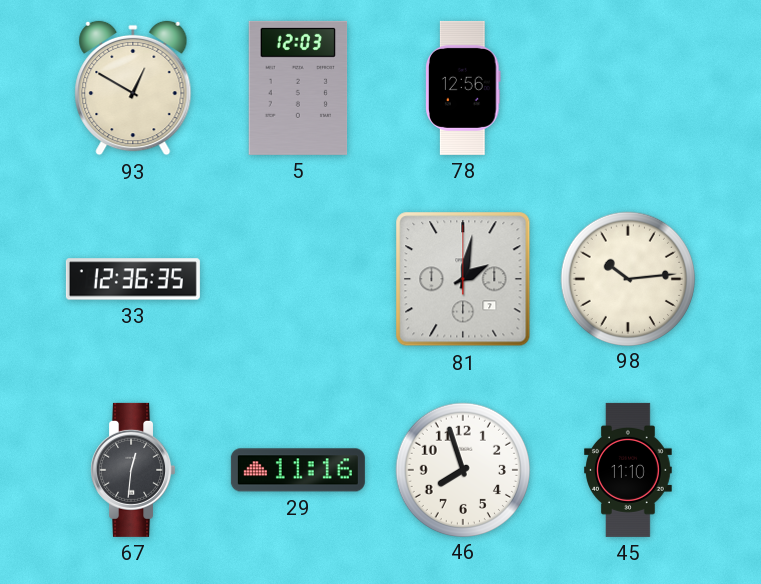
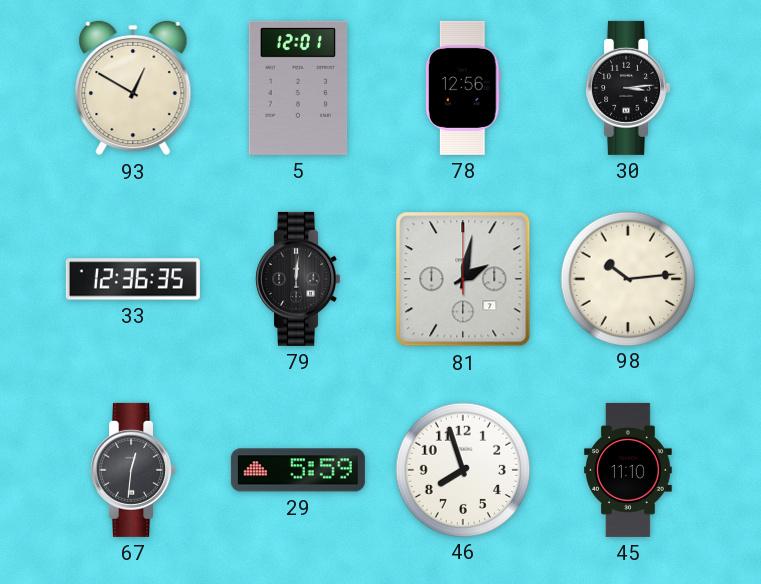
5: 12:03 -> 12:01 (298, 88)
30: none -> 3:14 (628, 88)
79: none -> 12:01 (298, 279)
29: 11:16 -> 5:59 (298, 470)
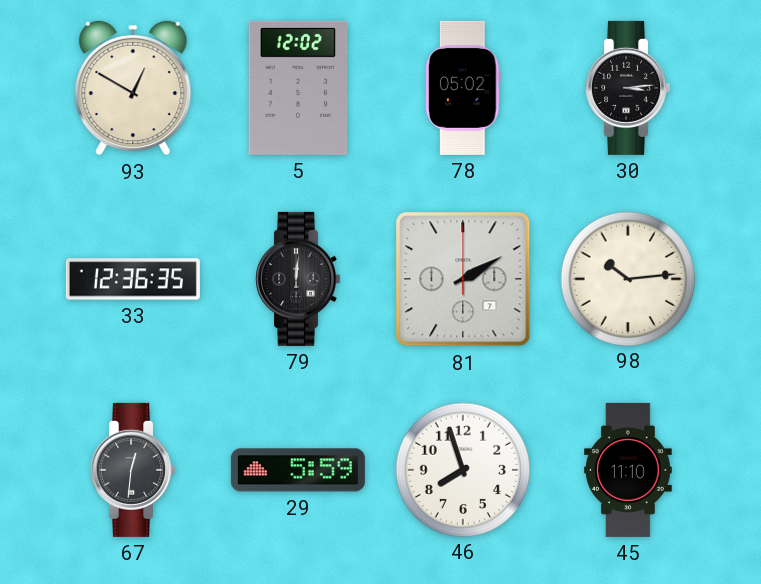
5: 12:01 -> 12:02 (298, 88)
78: 12:56 -> 05:02 (464, 88)
81: 2:02 -> 2:10 (463, 279)
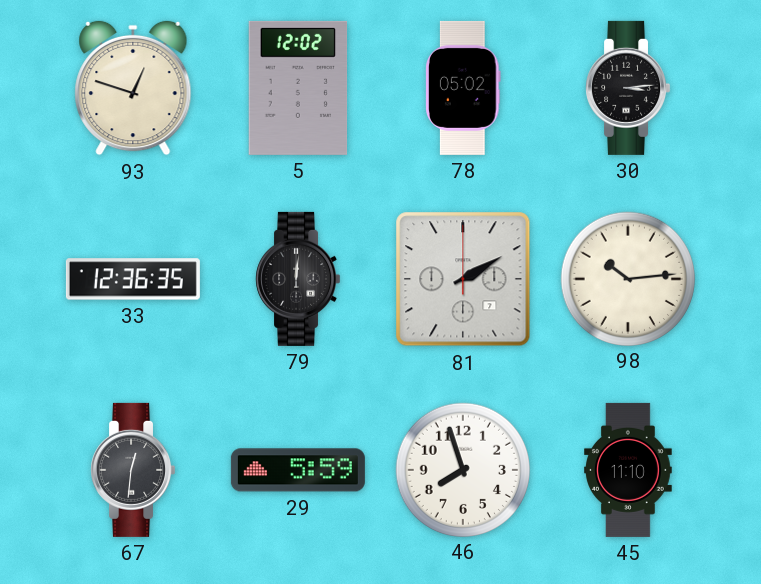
93: 12:50 -> 12:48 (133, 88)
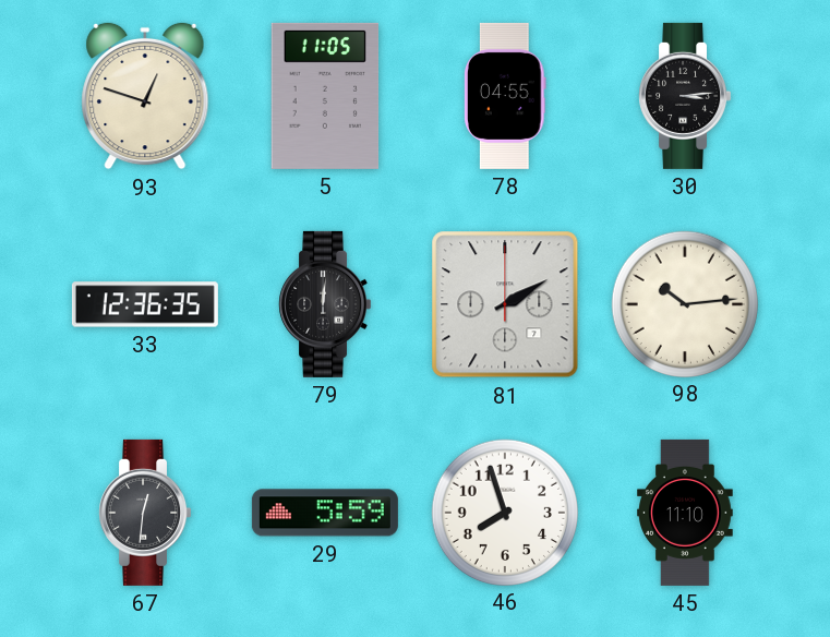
5: 12:02 -> 11:05 (325, 96)
78: 05:02 -> 04:55 (506, 96)
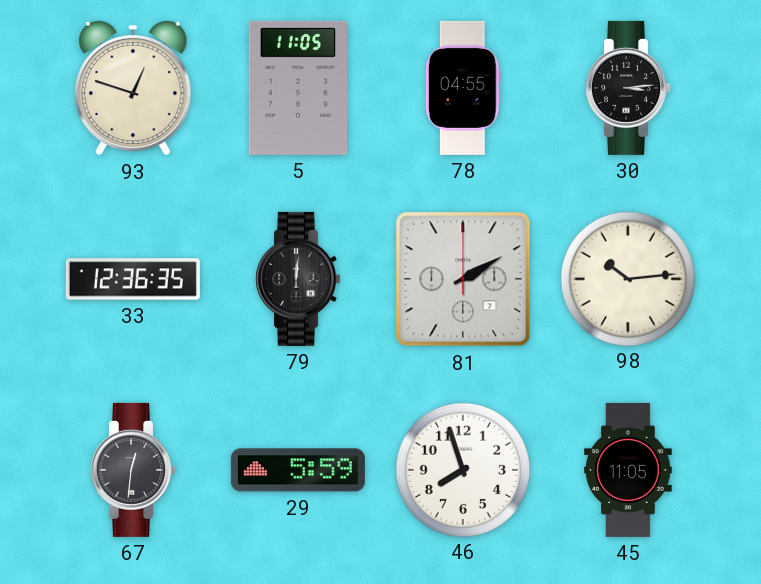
45: 11:10 -> 11:05 (629, 470)
